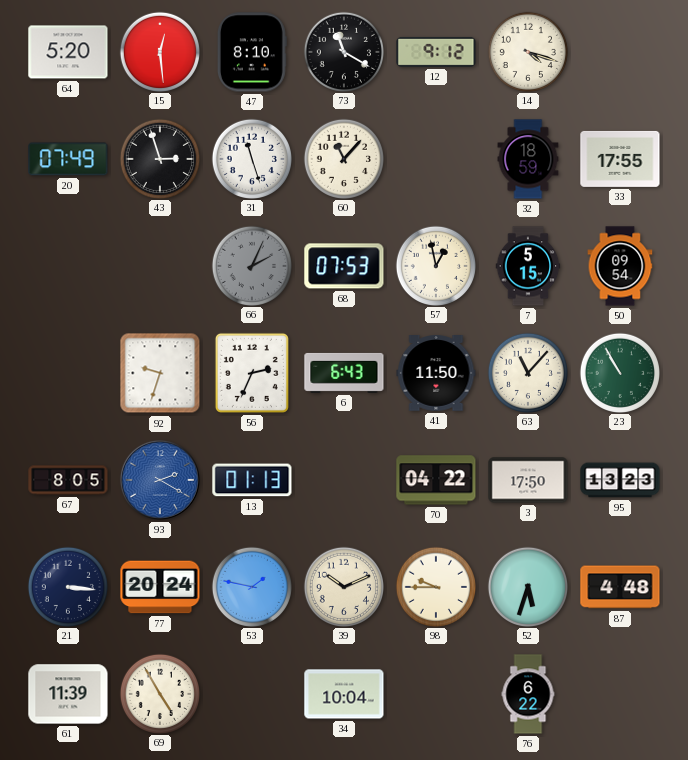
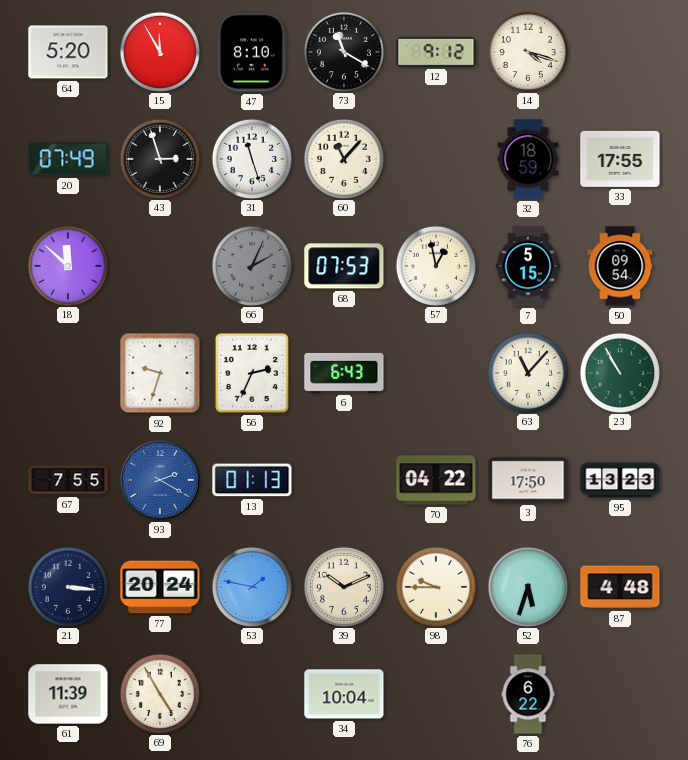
15: 12:29 -> 11:55 (159, 51)
18: none -> 11:52 (67, 265)
41: 11:50 -> none (436, 374)
67: 8:05 -> 7:55 (68, 480)
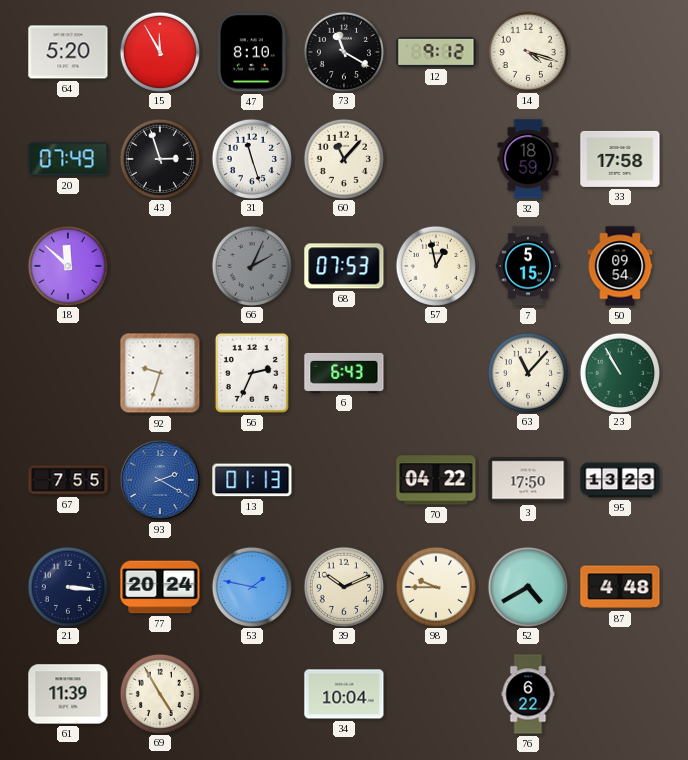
33: 17:55 -> 17:58 (620, 159)
52: 5:33 -> 4:40 (527, 586)
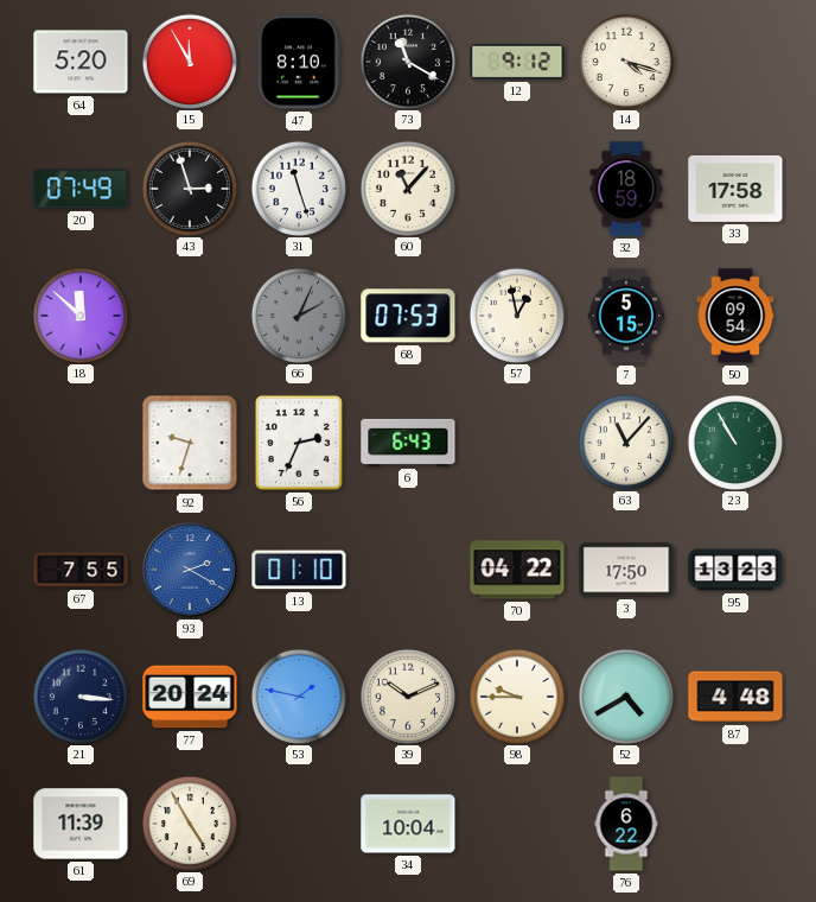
13: 01:13 -> 01:10 (299, 570)
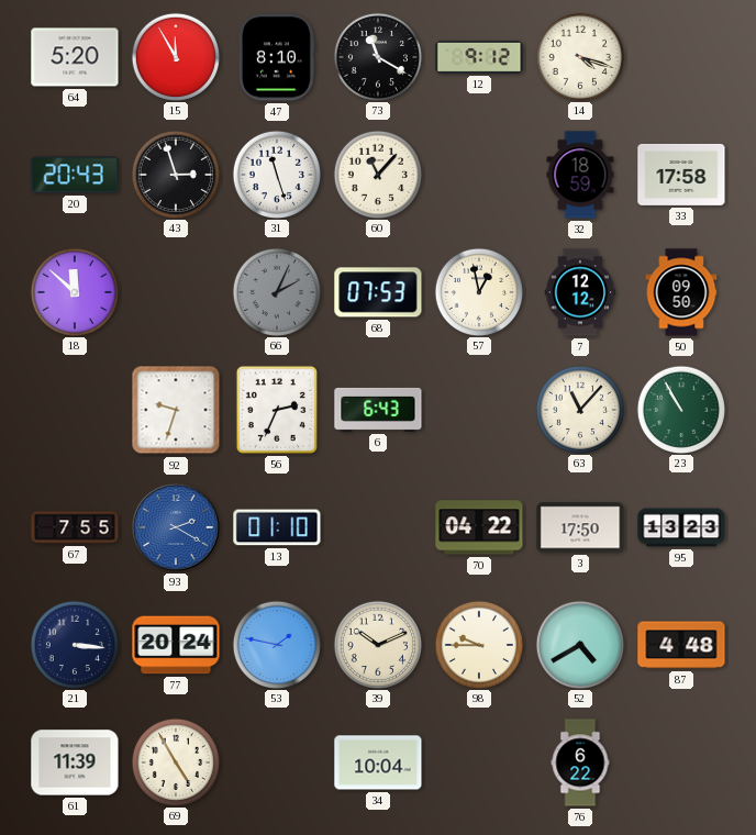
20: 07:49 -> 20:43 (75, 175)
7: 5:15 -> 12:12 (580, 292)
50: 09:54 -> 09:50 (681, 292)
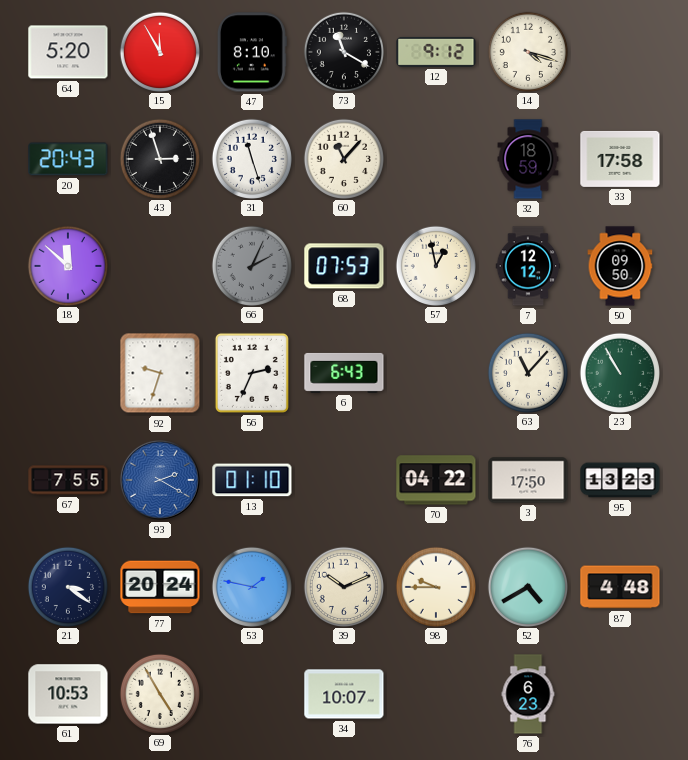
21: 3:16 -> 3:21 (67, 586)
61: 11:39 -> 10:53 (68, 694)
34: 10:04 -> 10:07 (344, 694)
76: 6:22 -> 6:23 (528, 694)
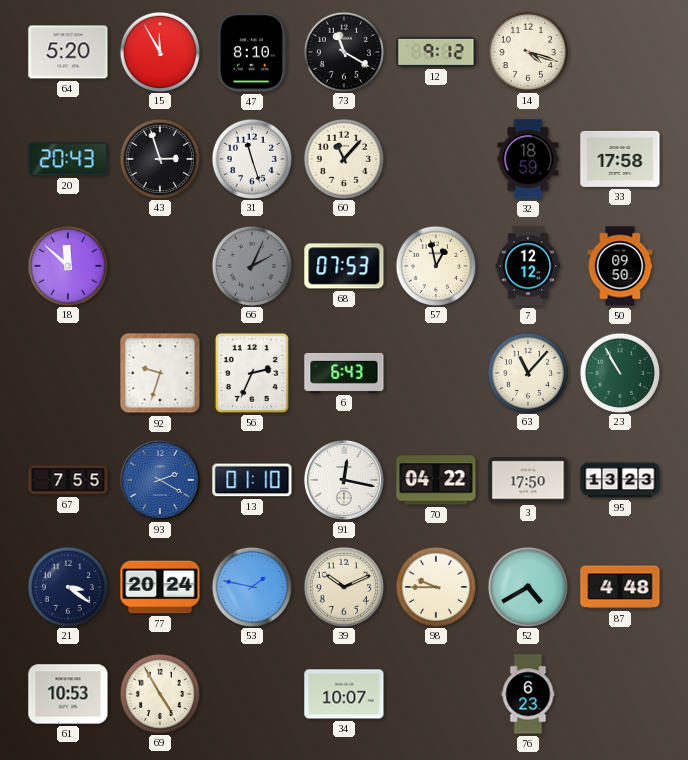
91: none -> 12:17 (344, 480)
